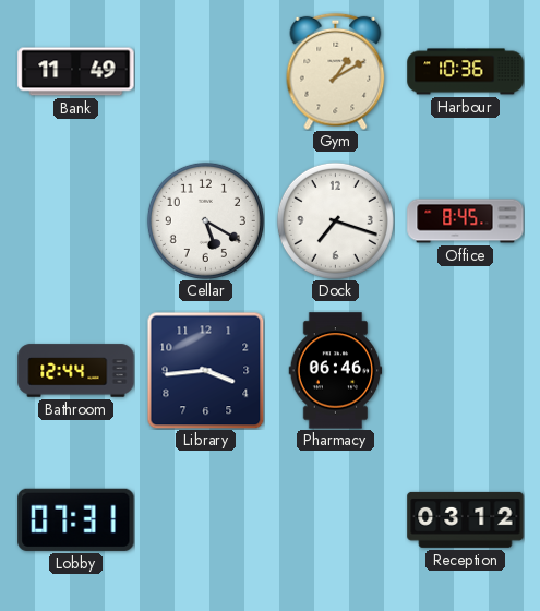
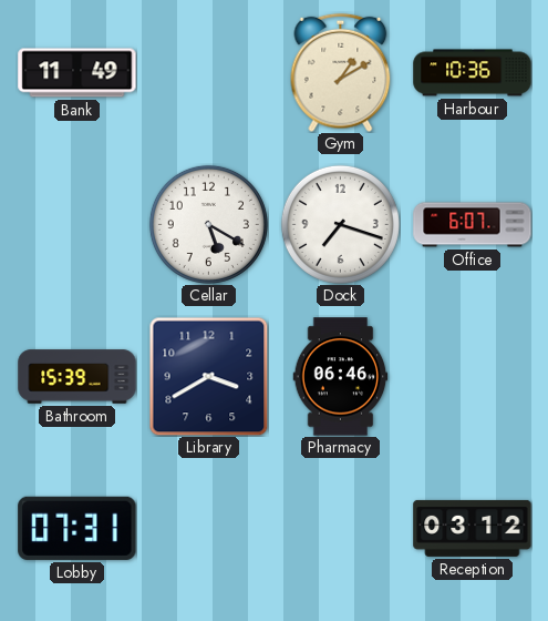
Office: 8:45 -> 6:07 (473, 225)
Bathroom: 12:44 -> 15:39 (77, 377)
Library: 3:44 -> 3:40 (208, 376)
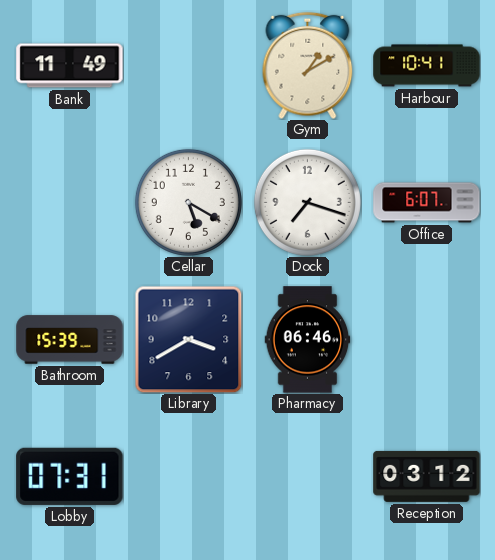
Harbour: 10:36 -> 10:41 (427, 66)
